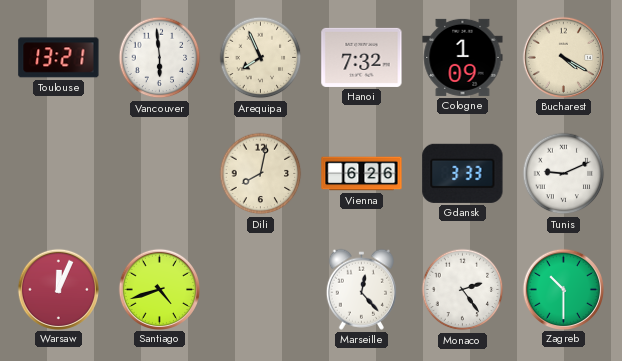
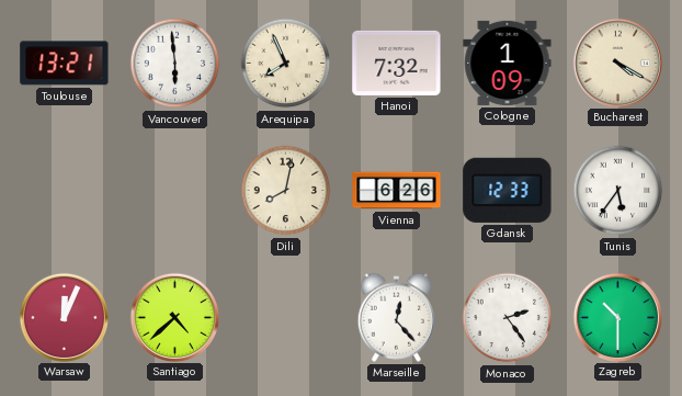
Gdansk: 3:33 -> 12:33 (508, 190)
Tunis: 9:11 -> 5:36 (618, 191)
Santiago: 4:42 -> 4:38 (174, 317)
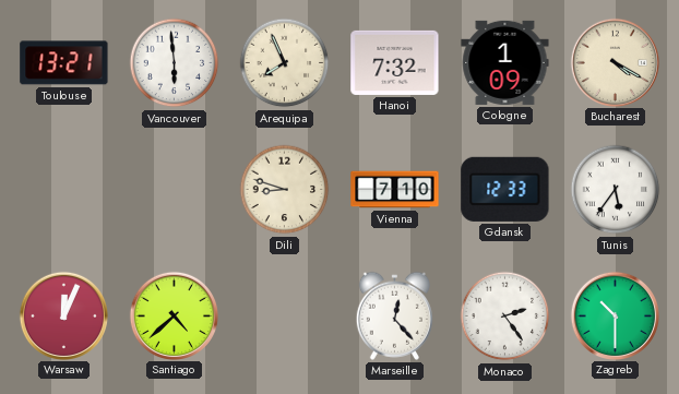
Dili: 8:02 -> 8:48 (285, 190)
Vienna: 6:26 -> 7:10 (395, 190)
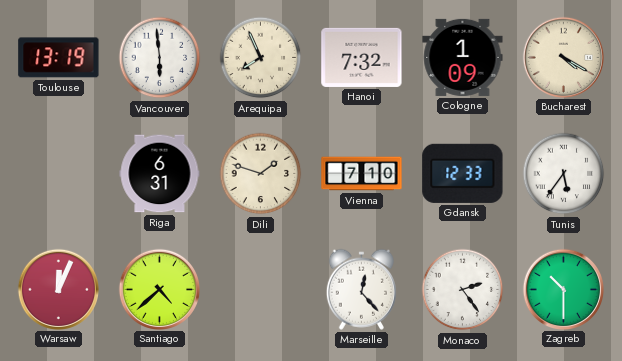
Toulouse: 13:21 -> 13:19 (59, 58)
Riga: none -> 6:31 (160, 174)
Dili: 8:48 -> 1:48 (261, 174)
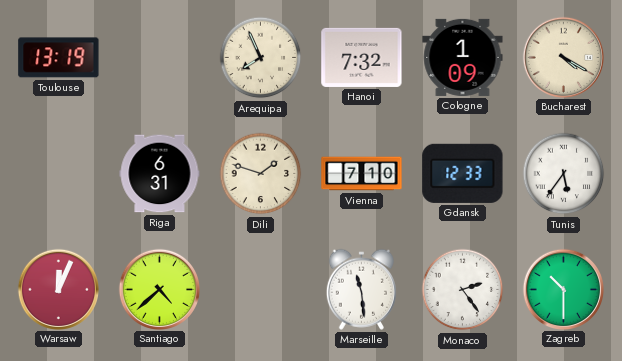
Vancouver: 5:59 -> none (160, 58)
Marseille: 12:23 -> 11:29 (361, 289)
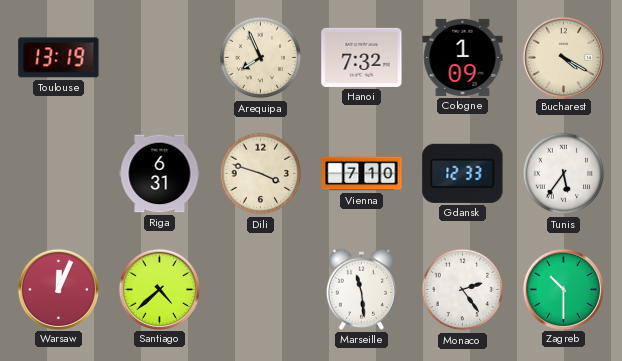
Dili: 1:48 -> 3:48 (261, 174)
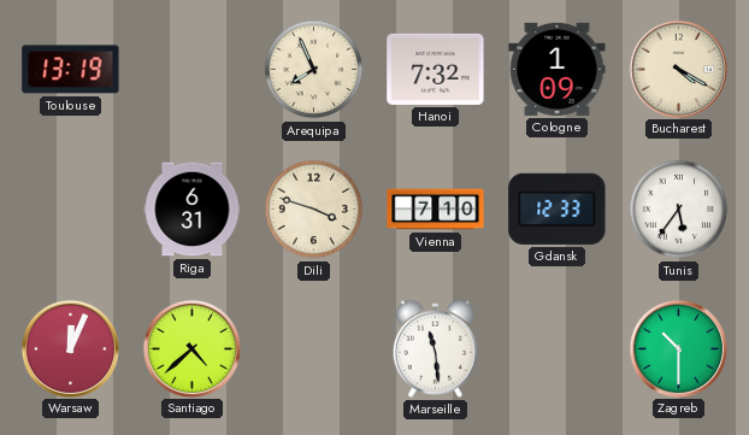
Monaco: 2:24 -> none (463, 290)
